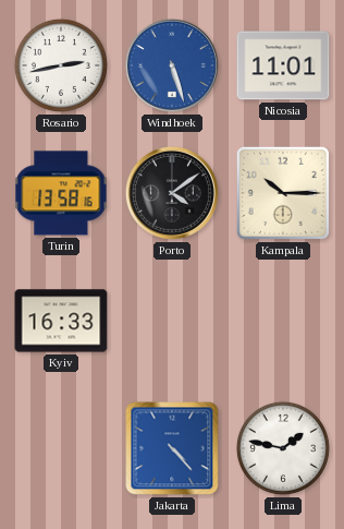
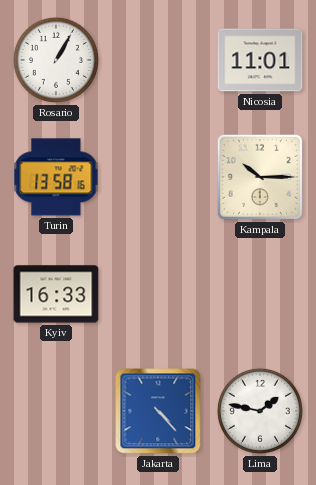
Rosario: 2:43 -> 1:05 (56, 60)
Windhoek: 5:27 -> none (172, 65)
Porto: 4:09 -> none (172, 193)
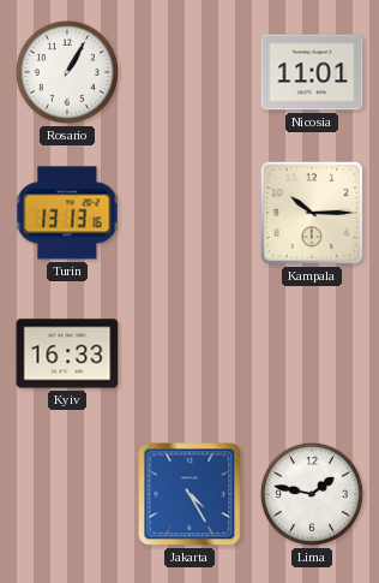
Turin: 13:58 -> 13:13 (67, 213)
Jakarta: 4:23 -> 4:25 (189, 494)
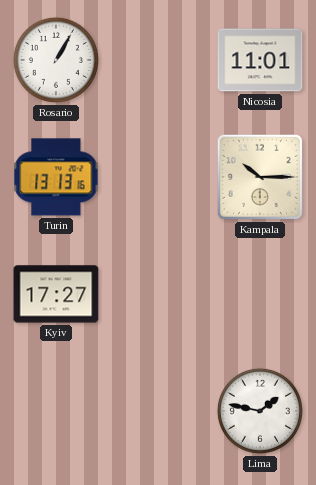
Kyiv: 16:33 -> 17:27 (56, 294)
Jakarta: 4:25 -> none (189, 494)
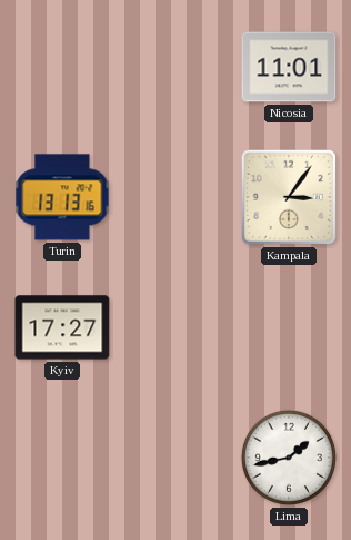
Rosario: 1:05 -> none (56, 60)
Kampala: 10:15 -> 3:06 (289, 197)
Lima: 1:47 -> 1:43 (289, 458)
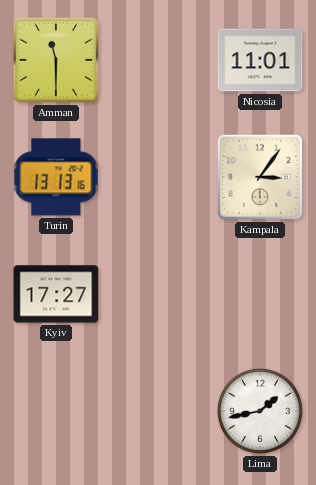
Amman: none -> 11:30 (56, 60)
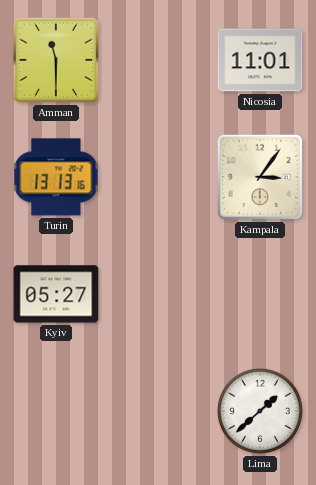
Kyiv: 17:27 -> 05:27 (56, 294)
Lima: 1:43 -> 1:38 (260, 411)
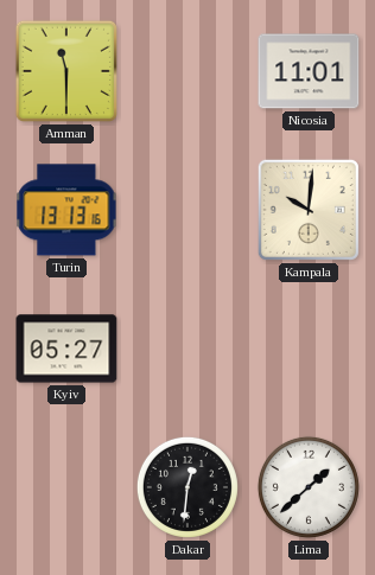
Kampala: 3:06 -> 10:01 (309, 210)
Dakar: none -> 12:31 (188, 487)
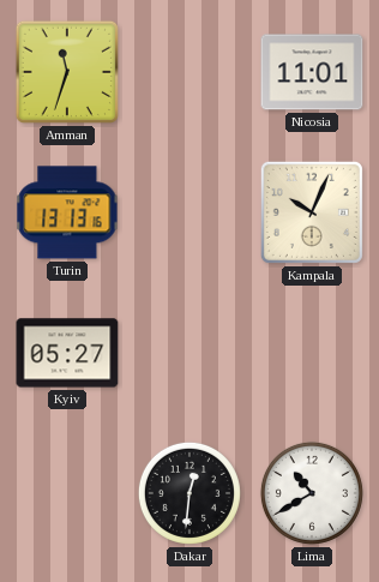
Amman: 11:30 -> 11:33 (67, 72)
Kampala: 10:01 -> 10:04 (312, 212)
Lima: 1:38 -> 10:40 (312, 493)
